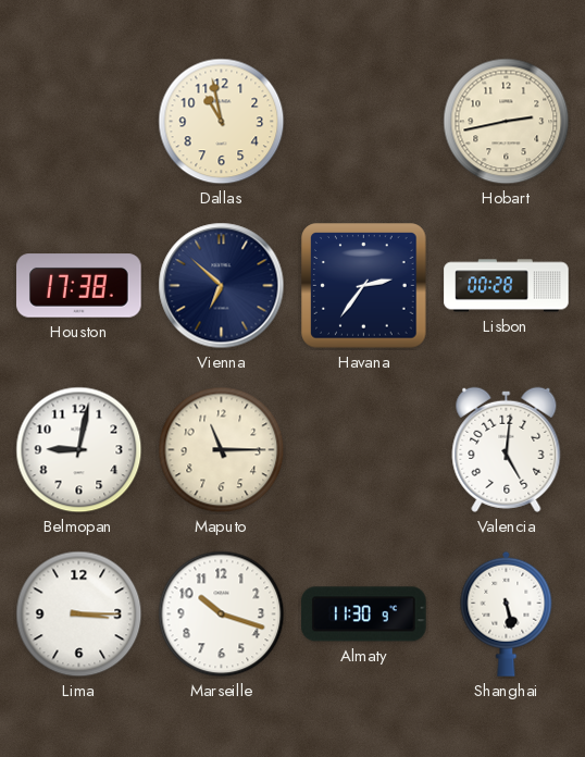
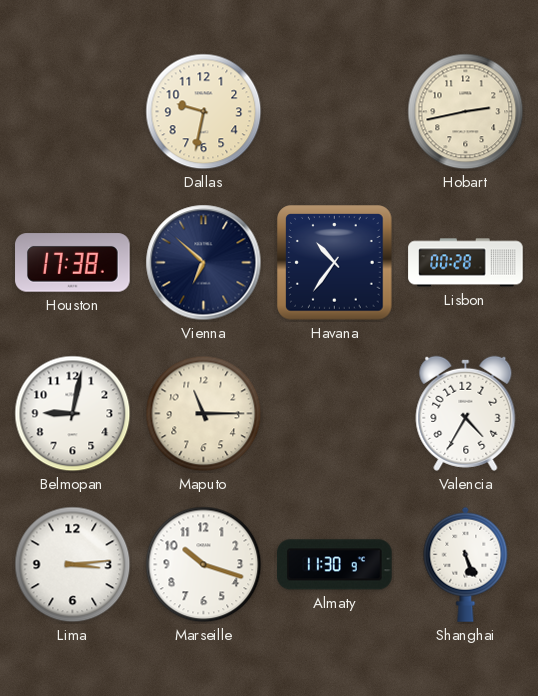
Dallas: 10:58 -> 9:32 (204, 112)
Havana: 2:36 -> 10:36 (335, 263)
Valencia: 5:01 -> 4:35 (466, 413)
Lima: 3:15 -> 3:14 (73, 565)
Shanghai: 5:28 -> 5:26 (466, 564)
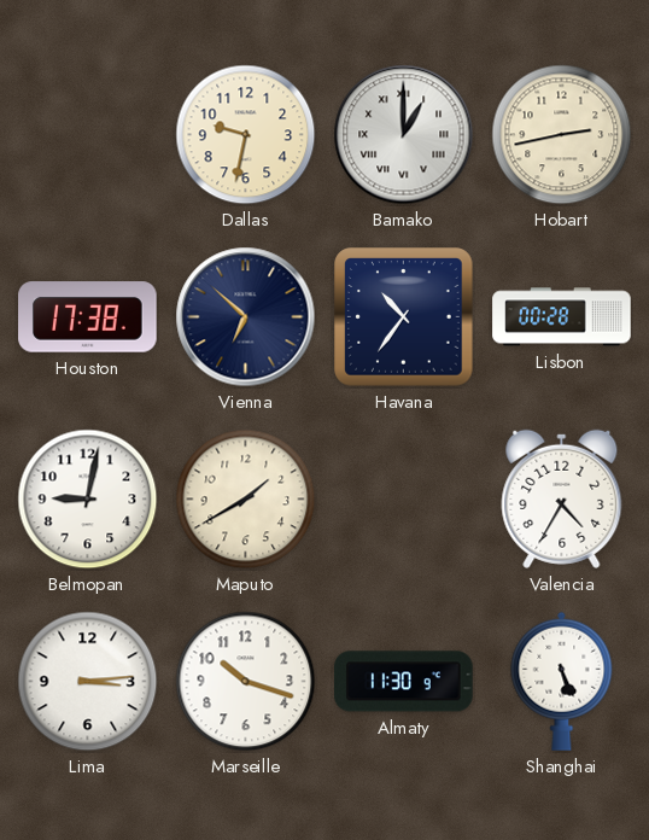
Bamako: none -> 1:00 (404, 135)
Maputo: 11:15 -> 1:40 (246, 500)
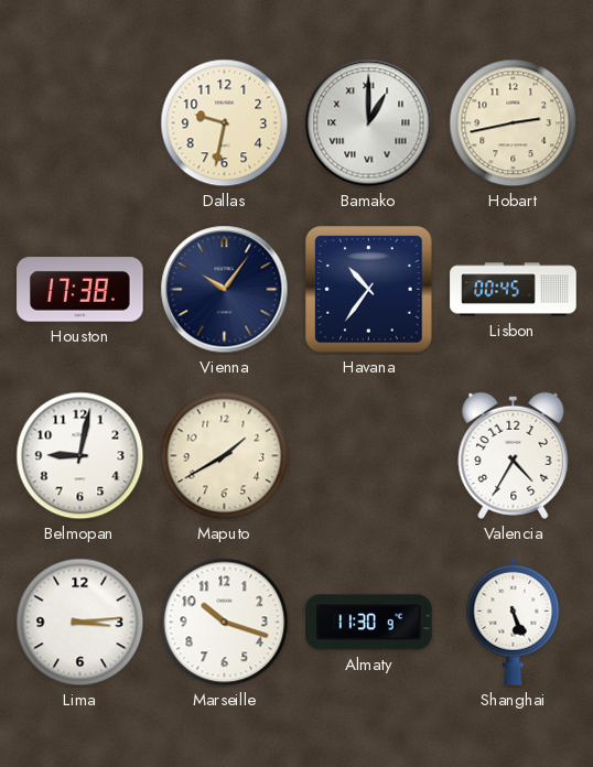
Vienna: 6:52 -> 10:06 (225, 290)
Lisbon: 00:28 -> 00:45 (514, 290)
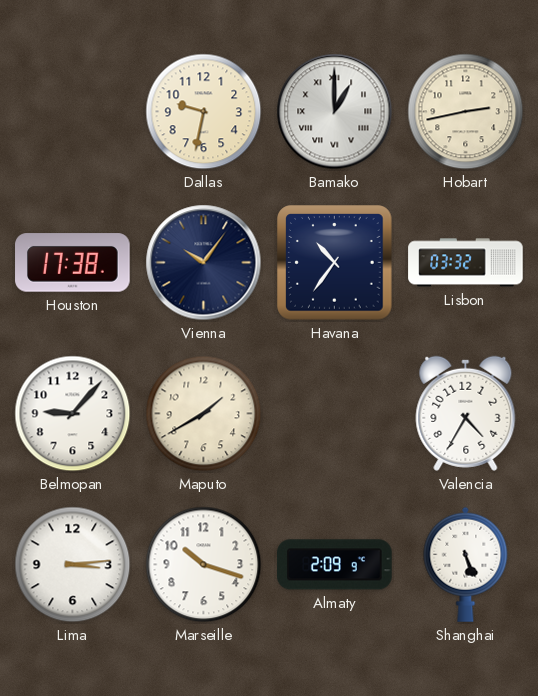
Lisbon: 00:45 -> 03:32 (466, 263)
Belmopan: 9:02 -> 9:07 (73, 414)
Almaty: 11:30 -> 2:09 (335, 565)
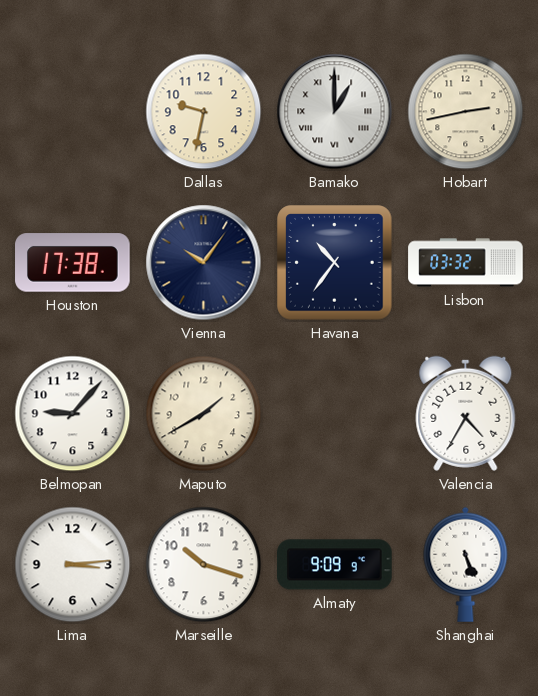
Almaty: 2:09 -> 9:09 (335, 565)
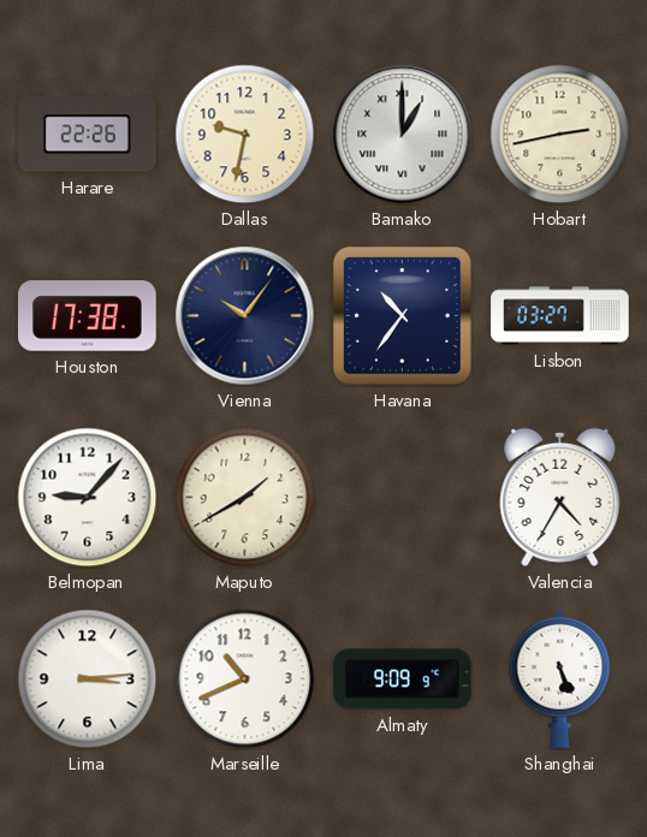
Harare: none -> 22:26 (88, 135)
Lisbon: 03:32 -> 03:27 (560, 316)
Marseille: 10:18 -> 10:41 (245, 679)
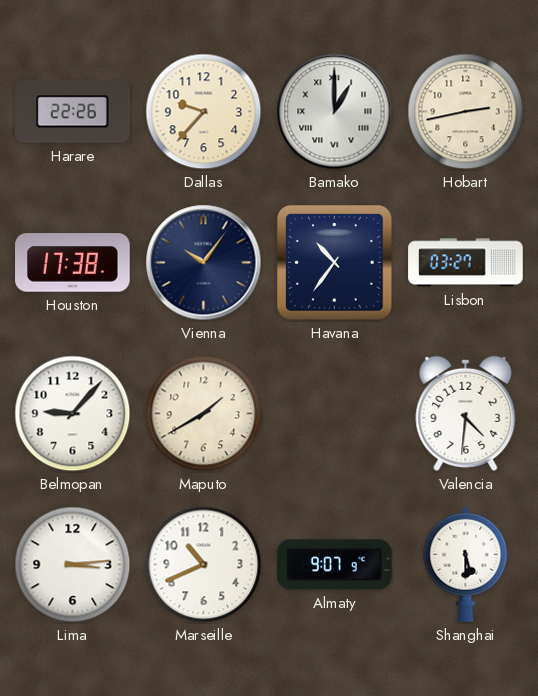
Dallas: 9:32 -> 9:37 (204, 112)
Valencia: 4:35 -> 4:31 (466, 413)
Almaty: 9:09 -> 9:07 (335, 565)
Shanghai: 5:26 -> 5:30 (466, 564)
